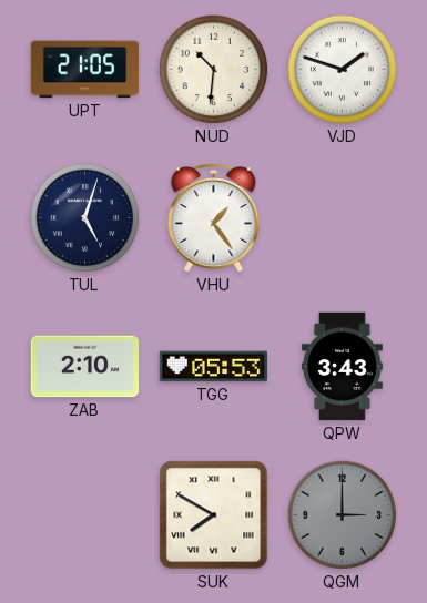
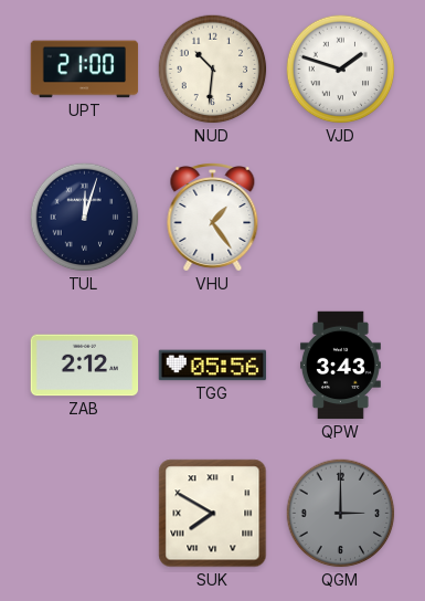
UPT: 21:05 -> 21:00 (85, 70)
TUL: 5:03 -> 12:03 (85, 218)
ZAB: 2:10 -> 2:12 (85, 366)
TGG: 05:53 -> 05:56 (213, 366)
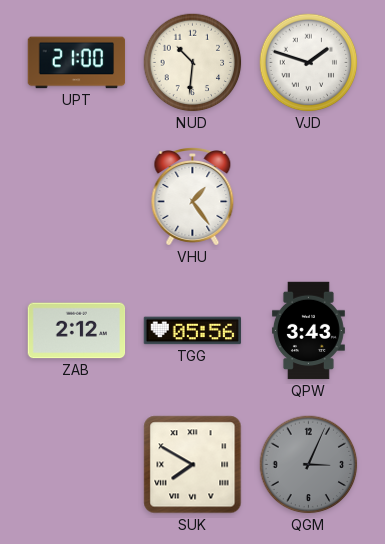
TUL: 12:03 -> none (85, 218)
QGM: 3:00 -> 3:04 (309, 465)
